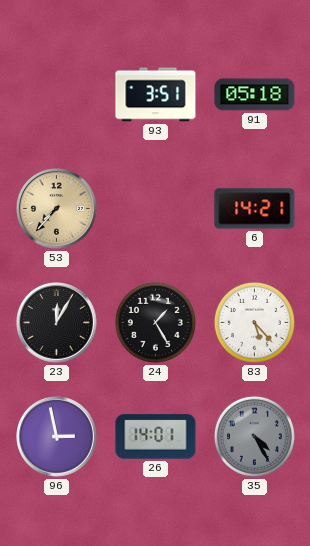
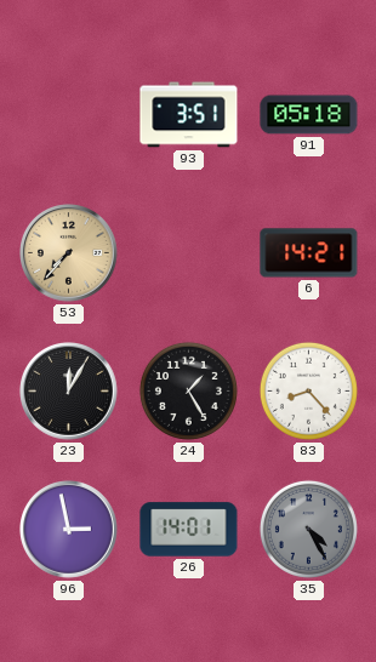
83: 5:23 -> 8:23 (308, 390)
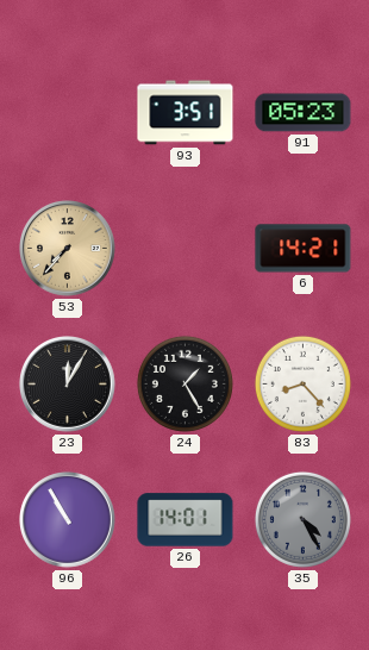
91: 05:18 -> 05:23 (304, 113)
96: 2:58 -> 10:55 (68, 520)
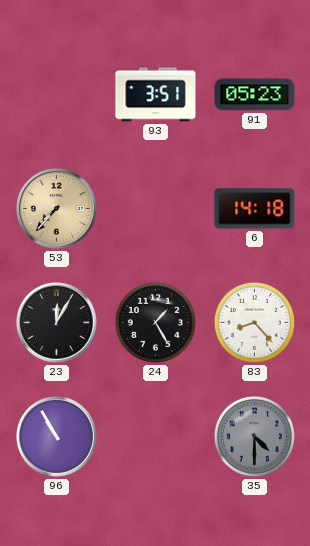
6: 14:21 -> 14:18 (255, 209)
26: 14:01 -> none (186, 520)
35: 4:25 -> 4:30 (254, 436)
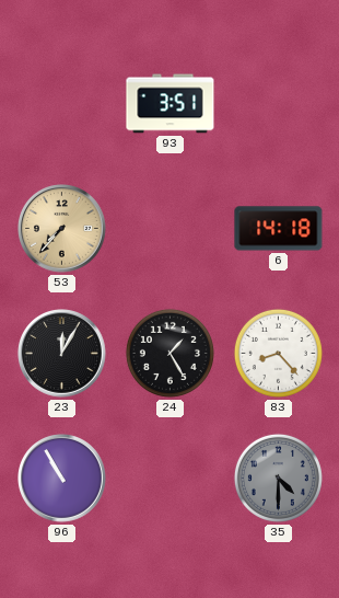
91: 05:23 -> none (255, 95)
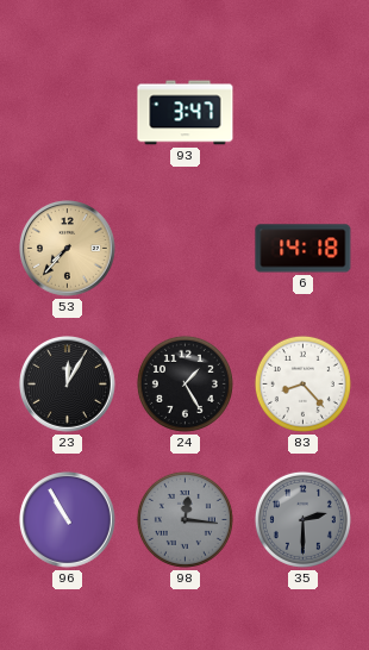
93: 3:51 -> 3:47 (186, 113)
98: none -> 12:16 (185, 519)
35: 4:30 -> 2:30 (302, 519)
